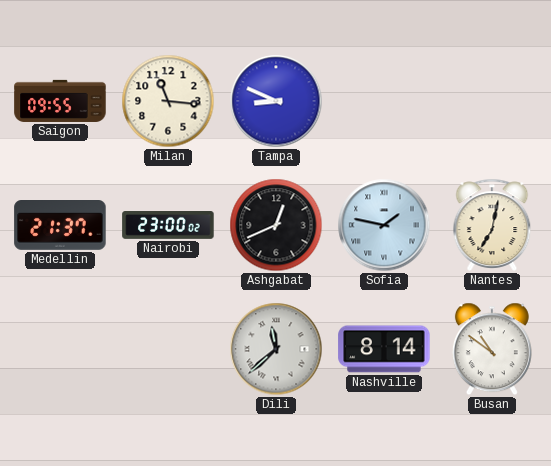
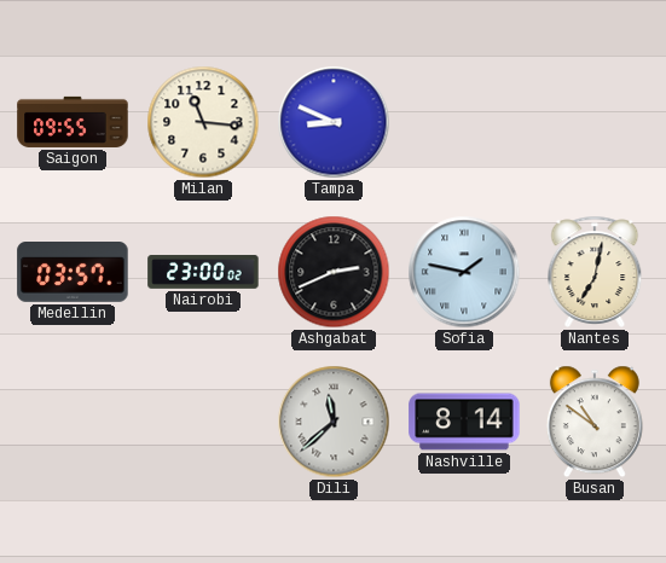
Medellin: 21:37 -> 03:57 (73, 273)
Ashgabat: 12:41 -> 2:41 (334, 272)
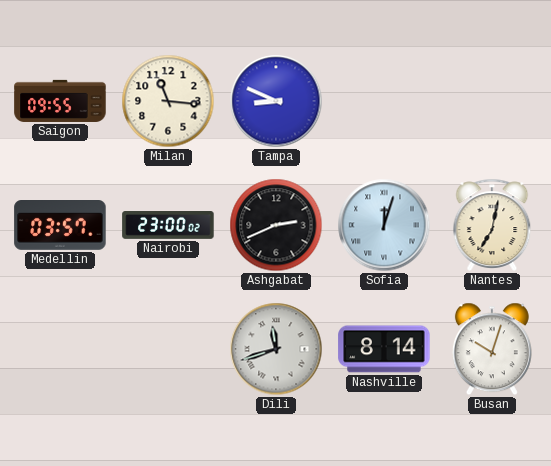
Sofia: 1:47 -> 12:03 (384, 225)
Dili: 11:38 -> 11:42 (276, 349)
Busan: 10:51 -> 10:03 (492, 349)
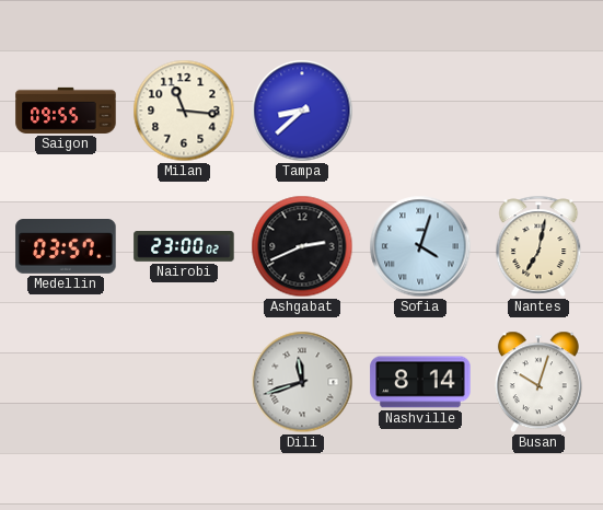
Tampa: 8:49 -> 8:38 (302, 111)
Sofia: 12:03 -> 4:03 (420, 246)
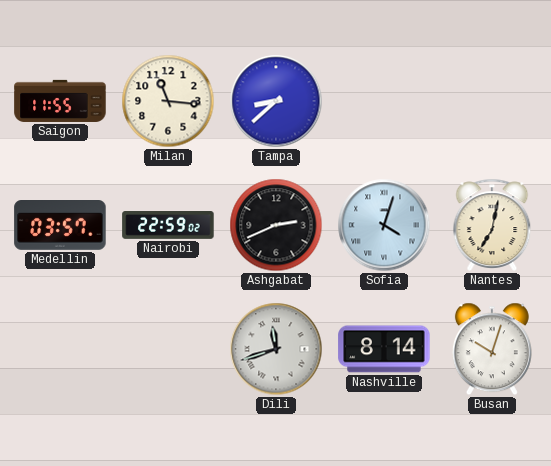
Saigon: 09:55 -> 11:55 (60, 101)
Nairobi: 23:00 -> 22:59 (168, 226)
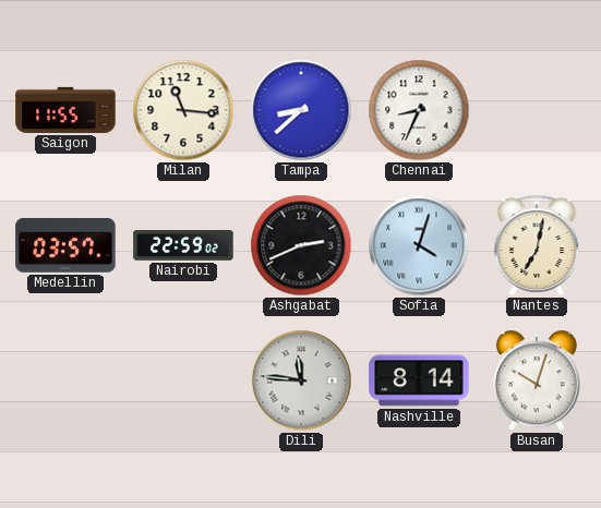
Chennai: none -> 8:34 (419, 110)
Dili: 11:42 -> 11:46 (301, 380)
